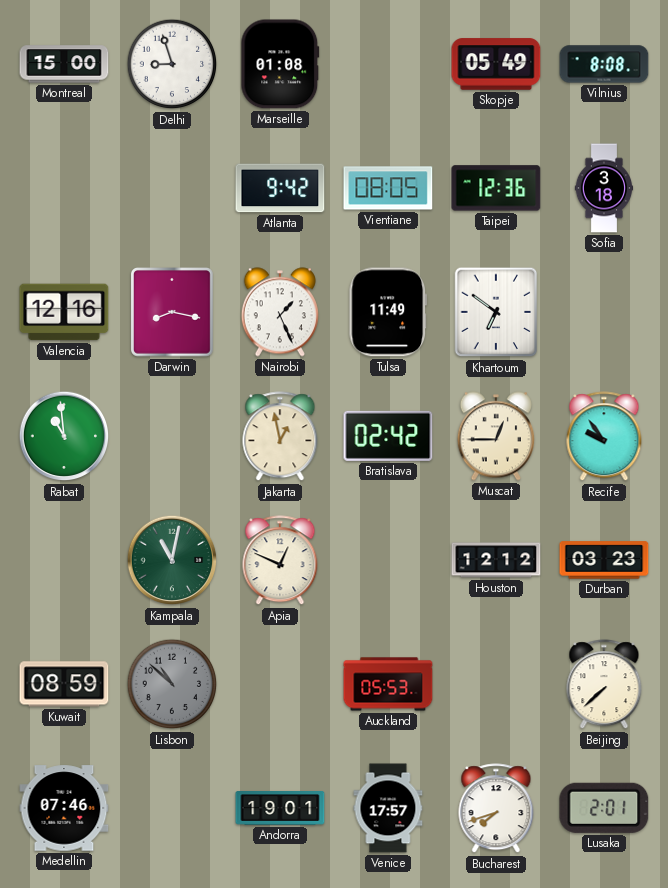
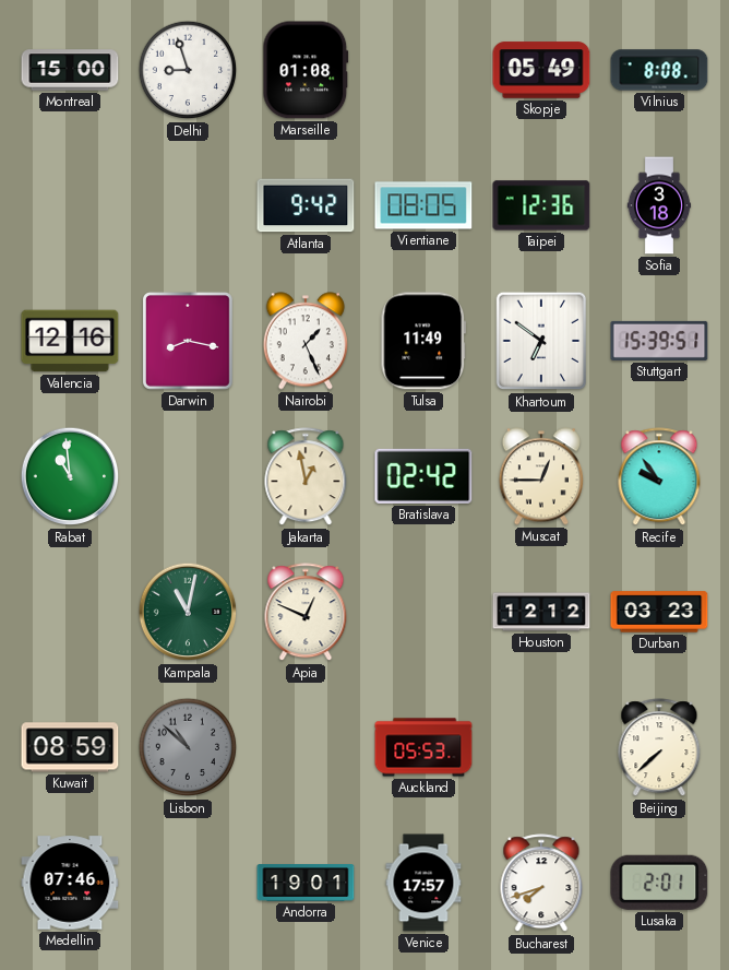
Stuttgart: none -> 15:39 (659, 341)
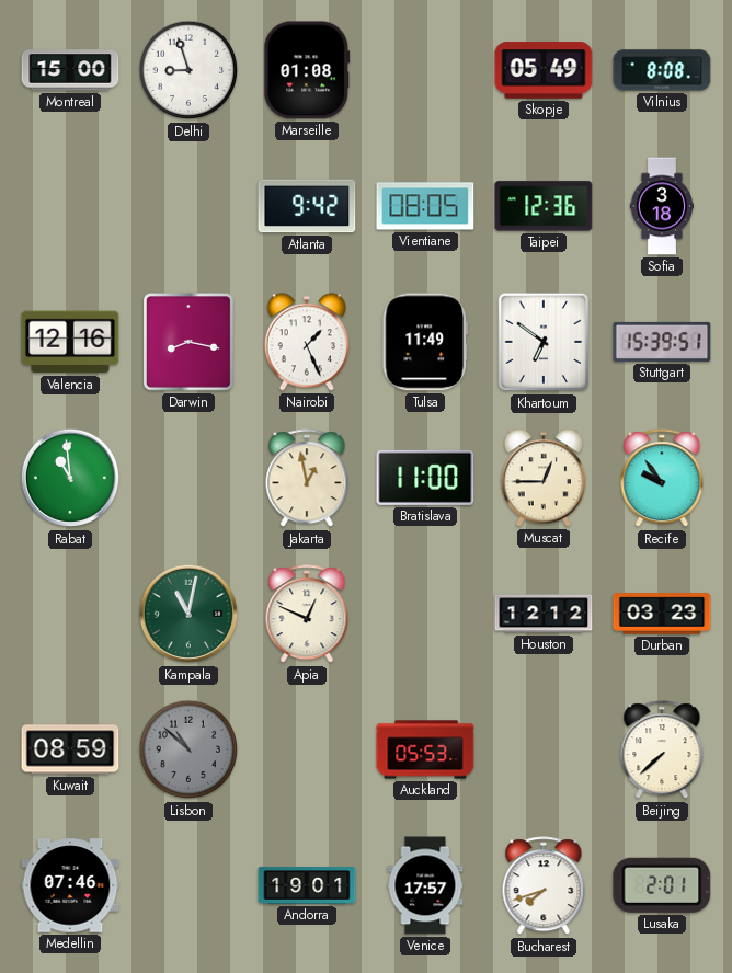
Bratislava: 02:42 -> 11:00 (425, 478)
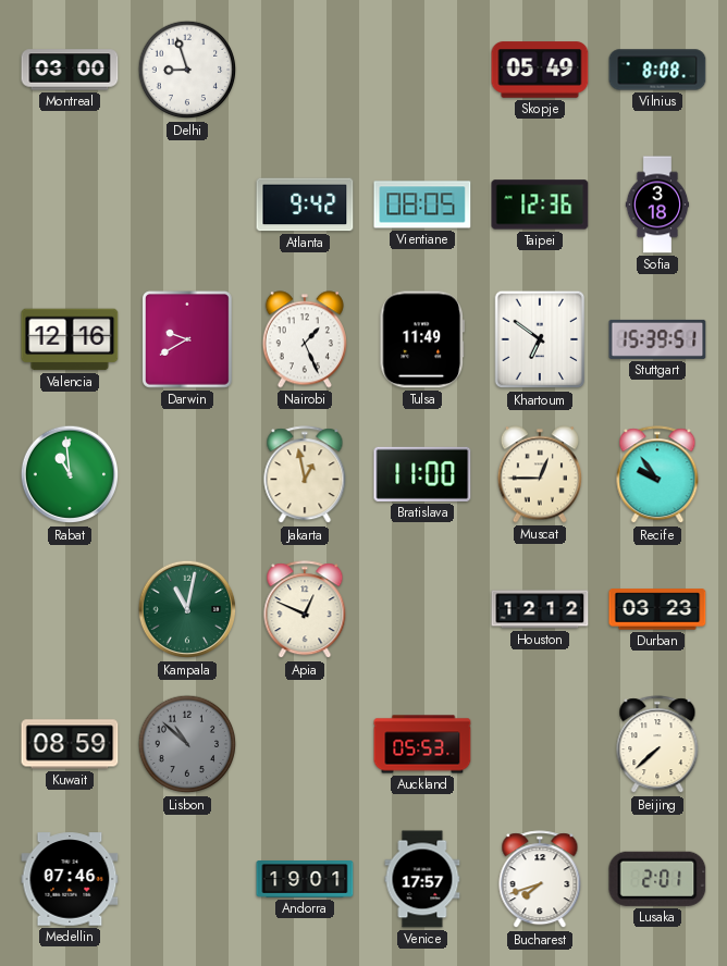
Montreal: 15:00 -> 03:00 (70, 70)
Marseille: 01:08 -> none (307, 70)
Darwin: 8:17 -> 9:40 (188, 340)
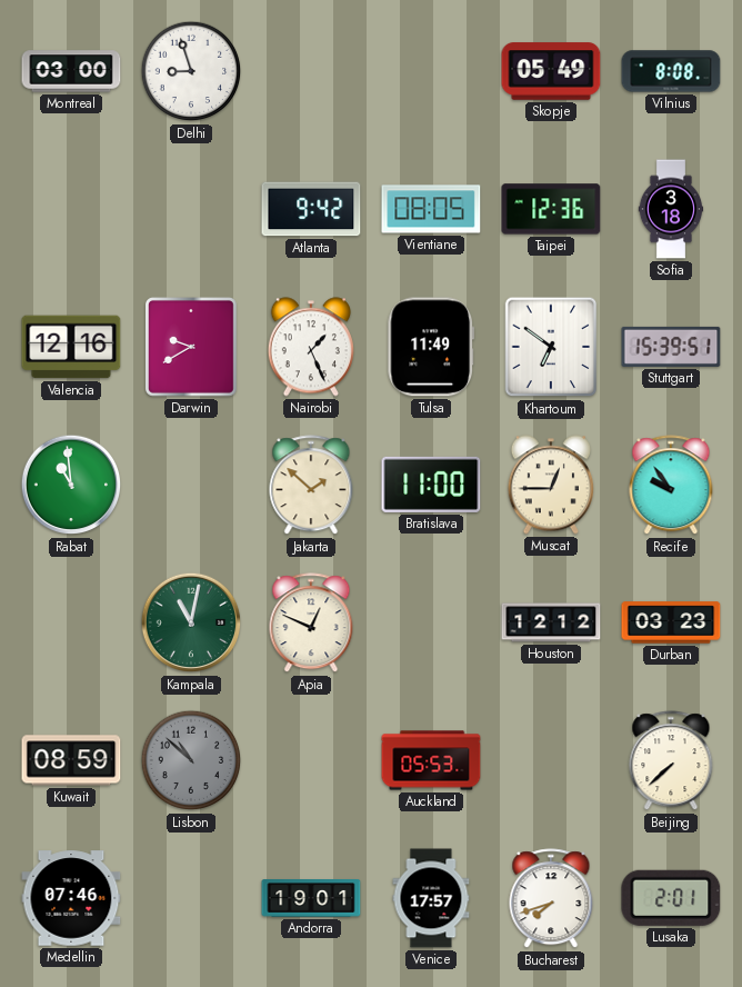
Jakarta: 12:58 -> 1:52 (311, 486)
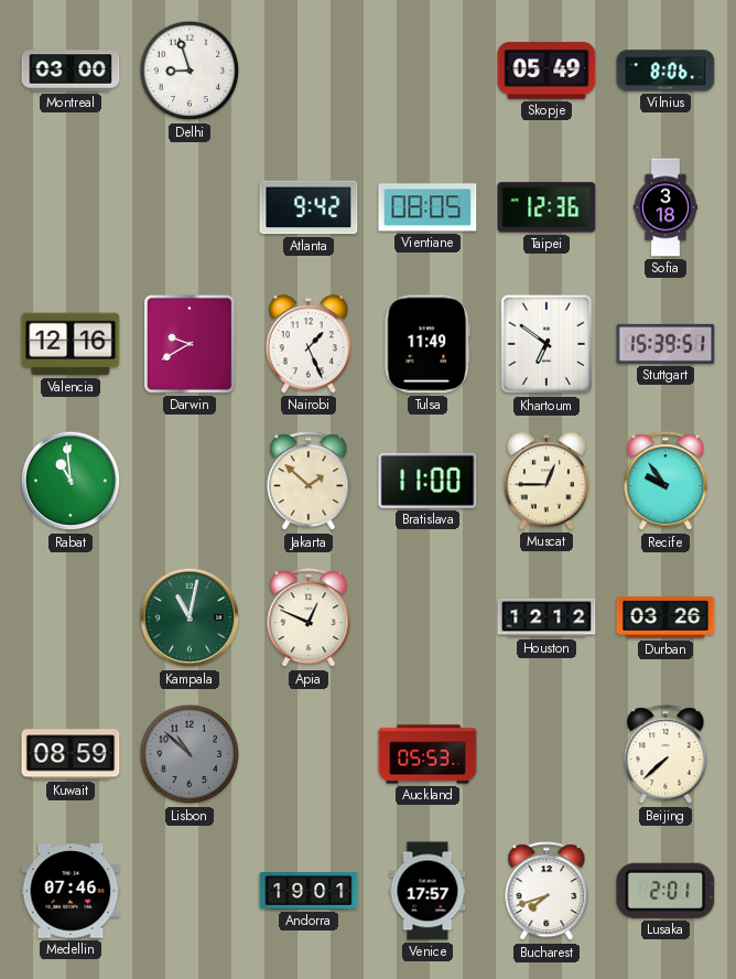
Vilnius: 8:08 -> 8:06 (665, 71)
Durban: 03:23 -> 03:26 (665, 617)
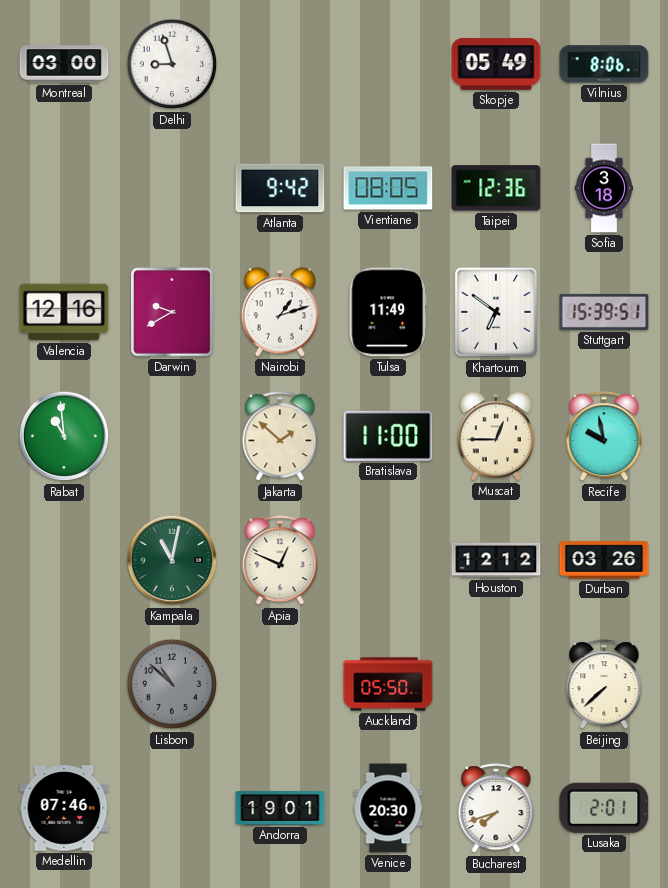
Nairobi: 1:26 -> 1:12 (280, 312)
Recife: 9:54 -> 9:58 (604, 437)
Kuwait: 08:59 -> none (71, 754)
Auckland: 05:53 -> 05:50 (388, 684)
Venice: 17:57 -> 20:30 (388, 808)
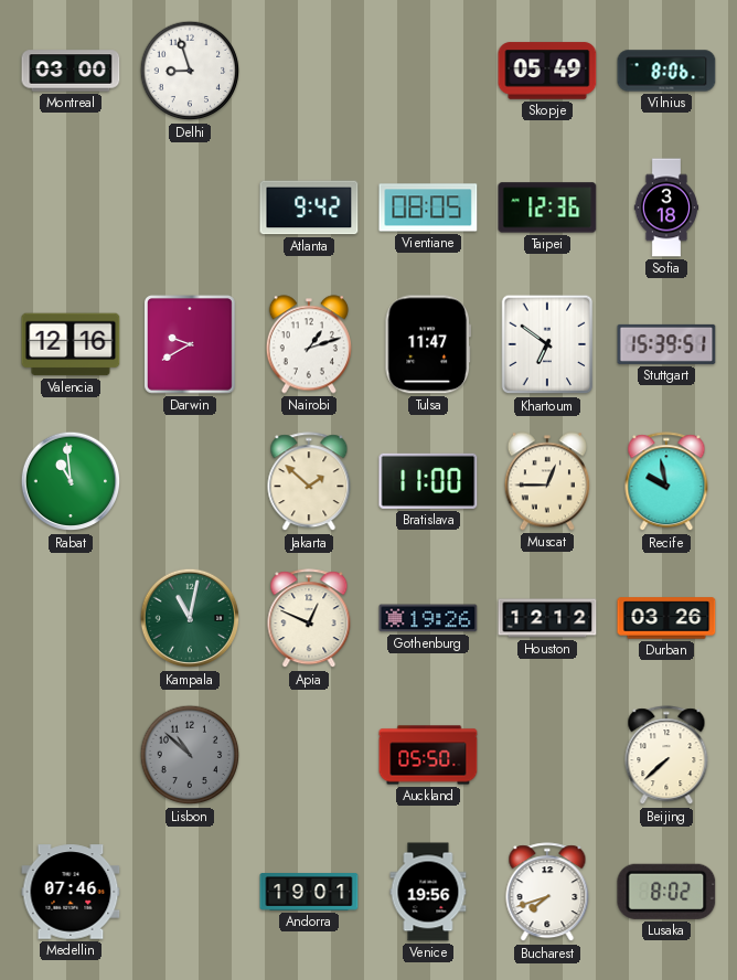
Tulsa: 11:49 -> 11:47 (428, 344)
Gothenburg: none -> 19:26 (428, 618)
Venice: 20:30 -> 19:56 (428, 892)
Lusaka: 2:01 -> 8:02 (666, 892)
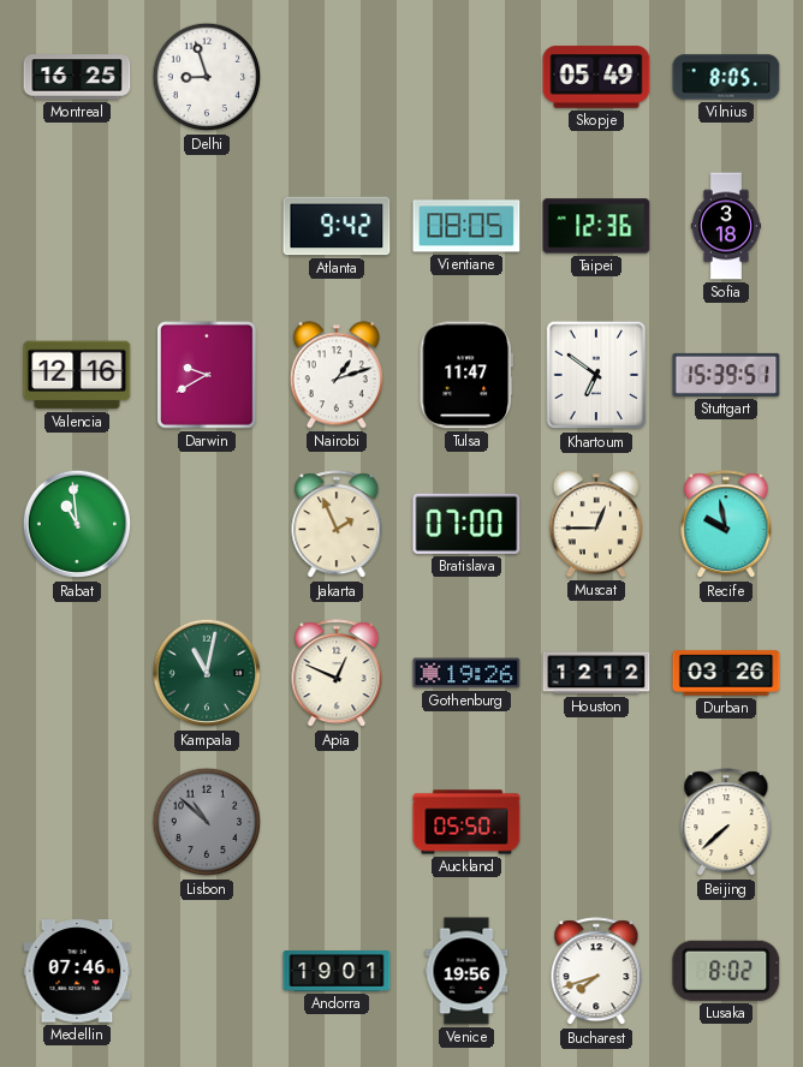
Montreal: 03:00 -> 16:25 (77, 77)
Vilnius: 8:06 -> 8:05 (726, 77)
Jakarta: 1:52 -> 1:56 (337, 525)
Bratislava: 11:00 -> 07:00 (466, 524)
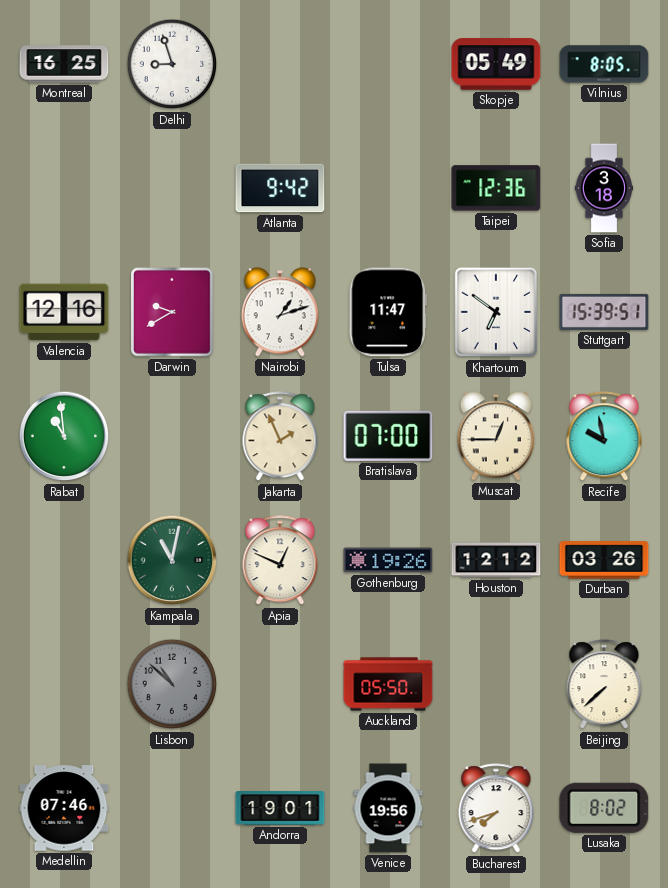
Vientiane: 08:05 -> none (466, 226)
